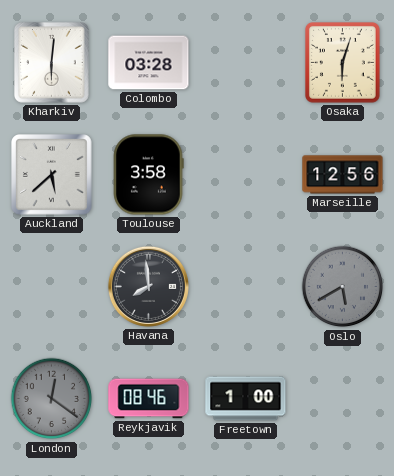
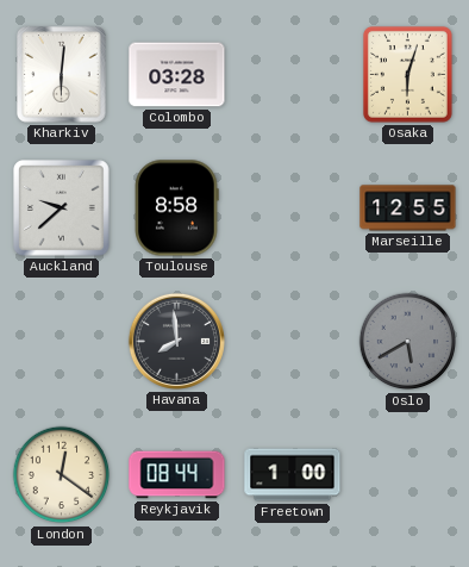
Auckland: 5:38 -> 9:38 (62, 208)
Toulouse: 3:58 -> 8:58 (176, 208)
Marseille: 12:56 -> 12:55 (408, 208)
London dial: grey -> cream (62, 475)
Reykjavik: 08:46 -> 08:44 (177, 475)
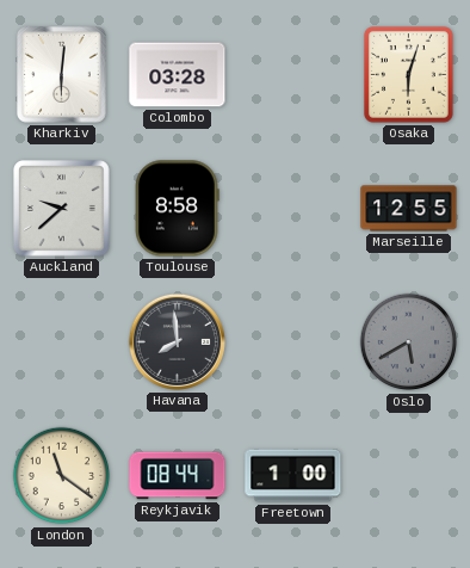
London: 12:21 -> 11:21 (62, 476)
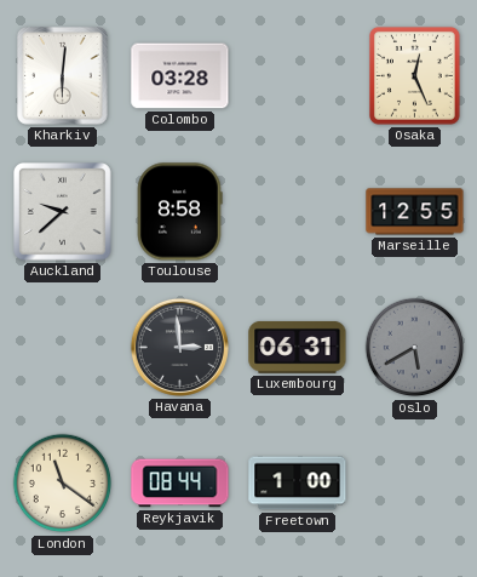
Osaka: 6:03 -> 12:26 (414, 76)
Havana: 7:59 -> 2:59 (179, 347)
Luxembourg: none -> 06:31 (298, 347)
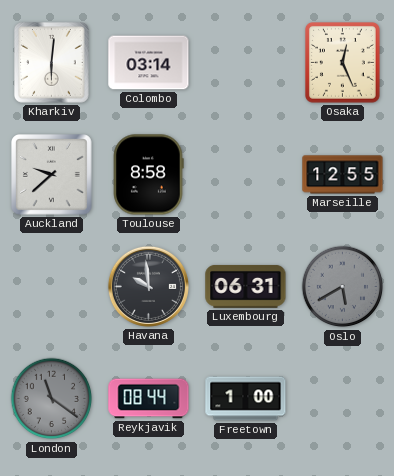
Colombo: 03:28 -> 03:14 (149, 63)
Havana: 2:59 -> 9:59 (148, 286)
London dial: cream -> grey (52, 399)
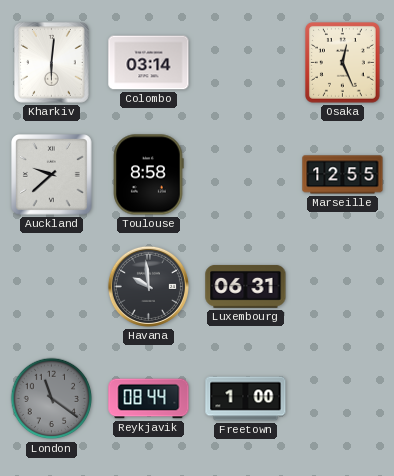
Oslo: 5:40 -> none (343, 287)
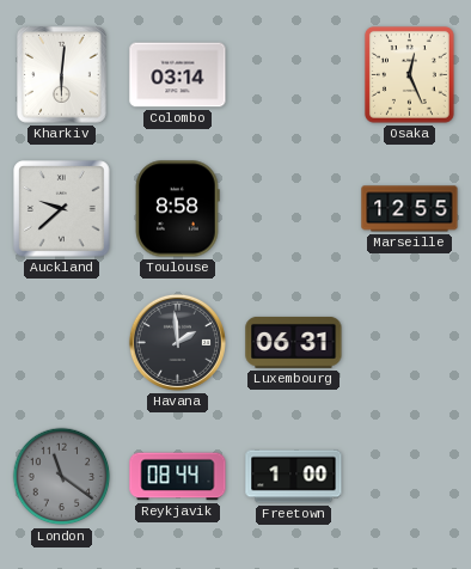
Havana: 9:59 -> 1:59 (177, 342)
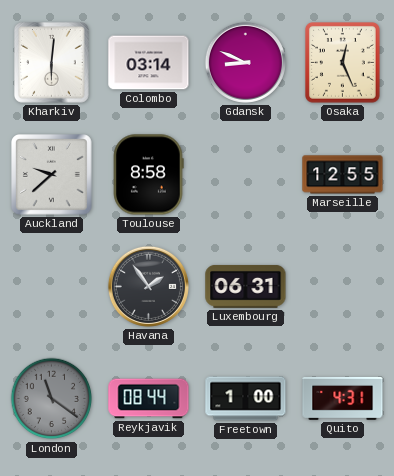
Gdansk: none -> 8:49 (245, 62)
Havana: 1:59 -> 1:54 (148, 286)
Quito: none -> 4:31 (343, 398)
